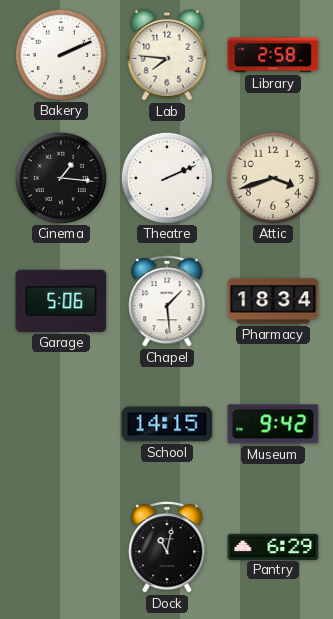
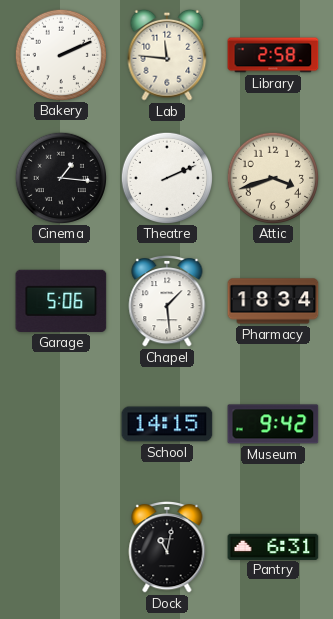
Lab: 7:46 -> 11:46 (167, 55)
Pantry: 6:29 -> 6:31 (273, 546)
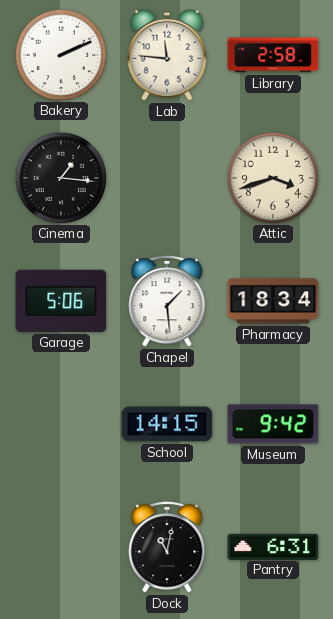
Theatre: 2:11 -> none (166, 177)
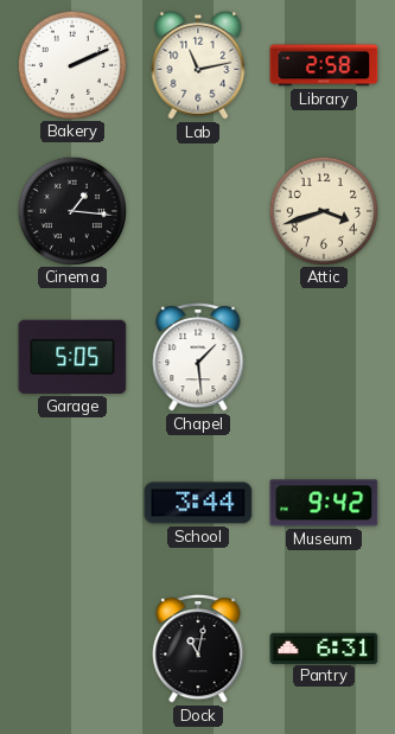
Lab: 11:46 -> 11:13 (198, 65)
Garage: 5:06 -> 5:05 (72, 357)
Pharmacy: 18:34 -> none (273, 301)
School: 14:15 -> 3:44 (198, 503)
